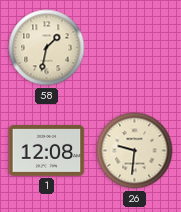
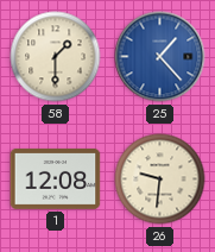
58: 1:32 -> 1:30 (56, 57)
25: none -> 1:23 (160, 57)
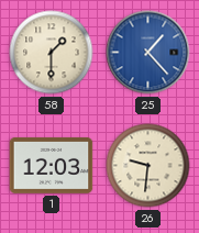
1: 12:08 -> 12:03 (52, 165)
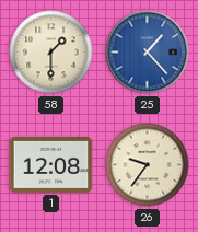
1: 12:03 -> 12:08 (51, 164)
26: 9:31 -> 9:36 (148, 165)
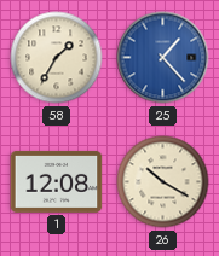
58: 1:30 -> 1:35 (57, 58)
26: 9:36 -> 10:20 (163, 182)
